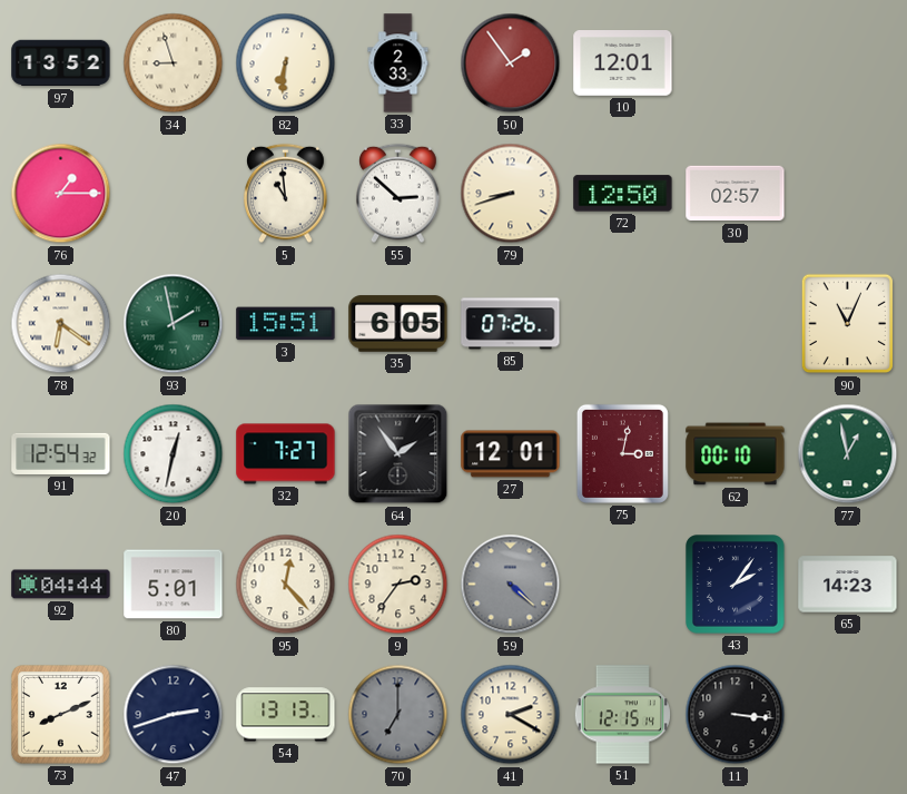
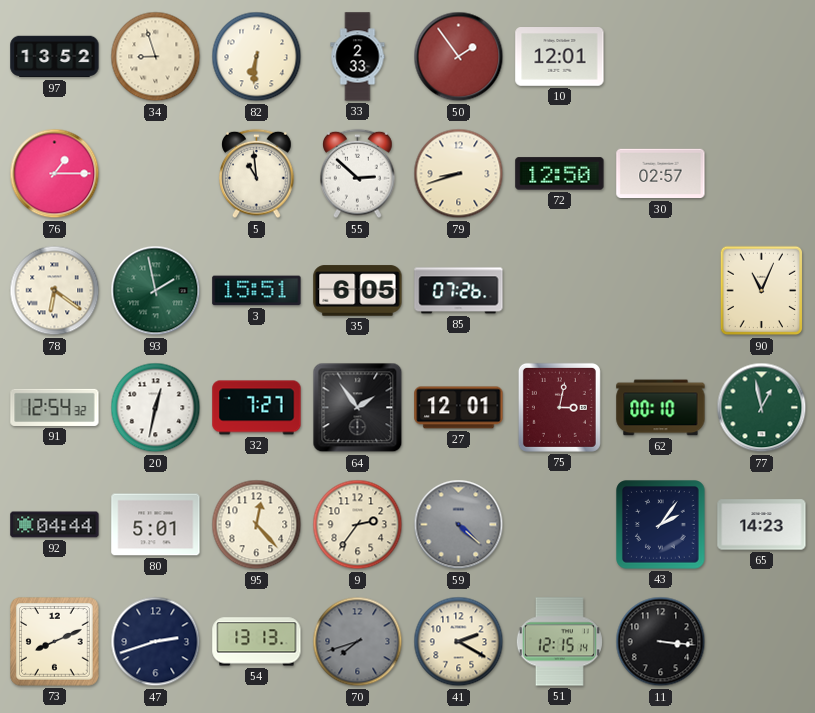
70: 7:00 -> 7:42 (358, 642)
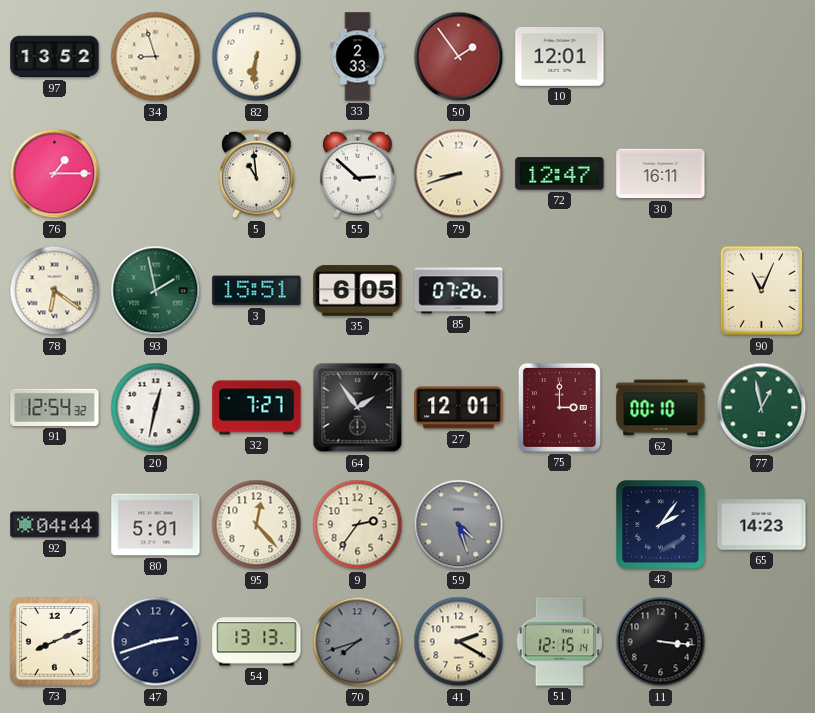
72: 12:50 -> 12:47 (560, 174)
30: 02:57 -> 16:11 (661, 174)
75: 3:02 -> 3:00 (559, 407)
59: 4:22 -> 4:27 (459, 525)
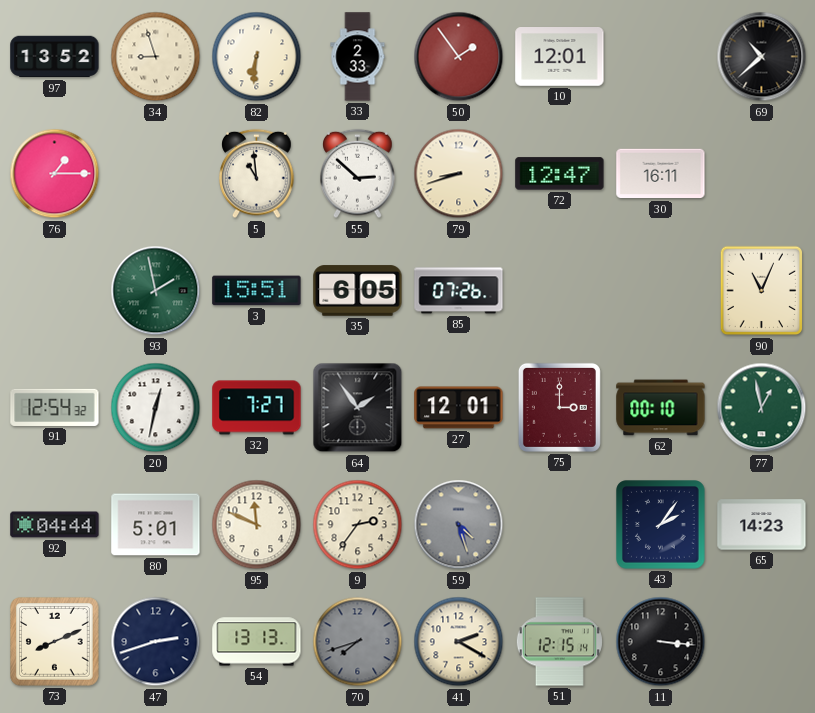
69: none -> 10:38 (762, 57)
78: 6:21 -> none (55, 291)
95: 12:23 -> 11:49 (257, 525)
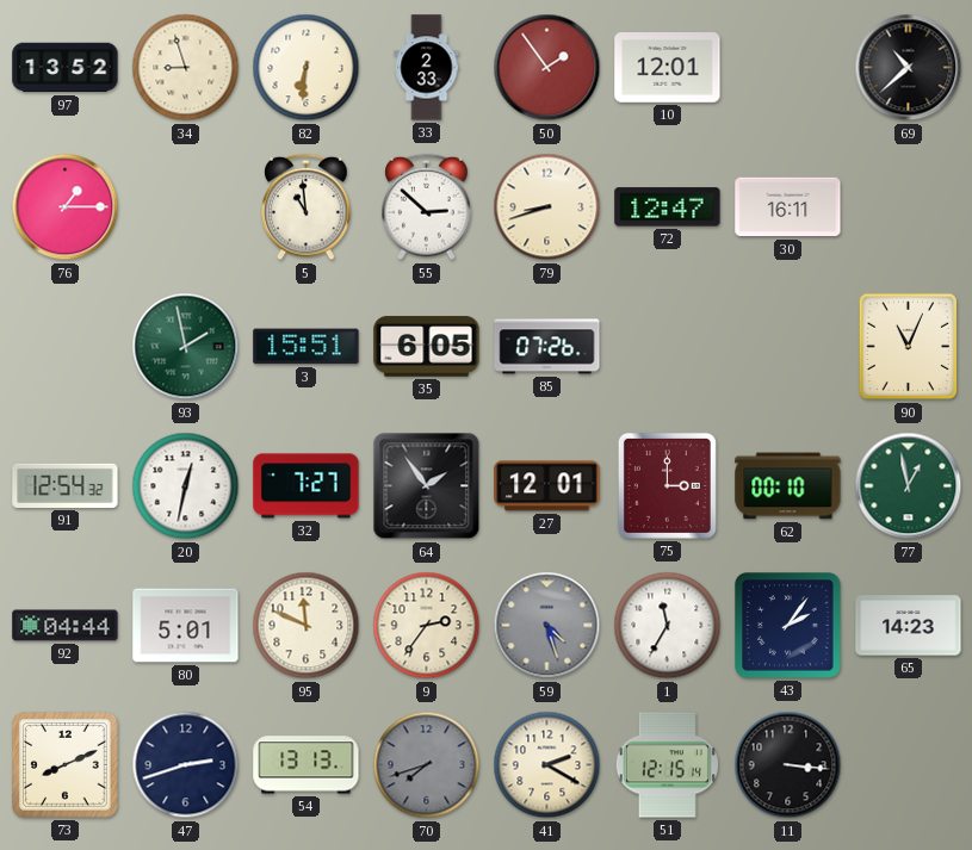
1: none -> 11:35 (668, 626)
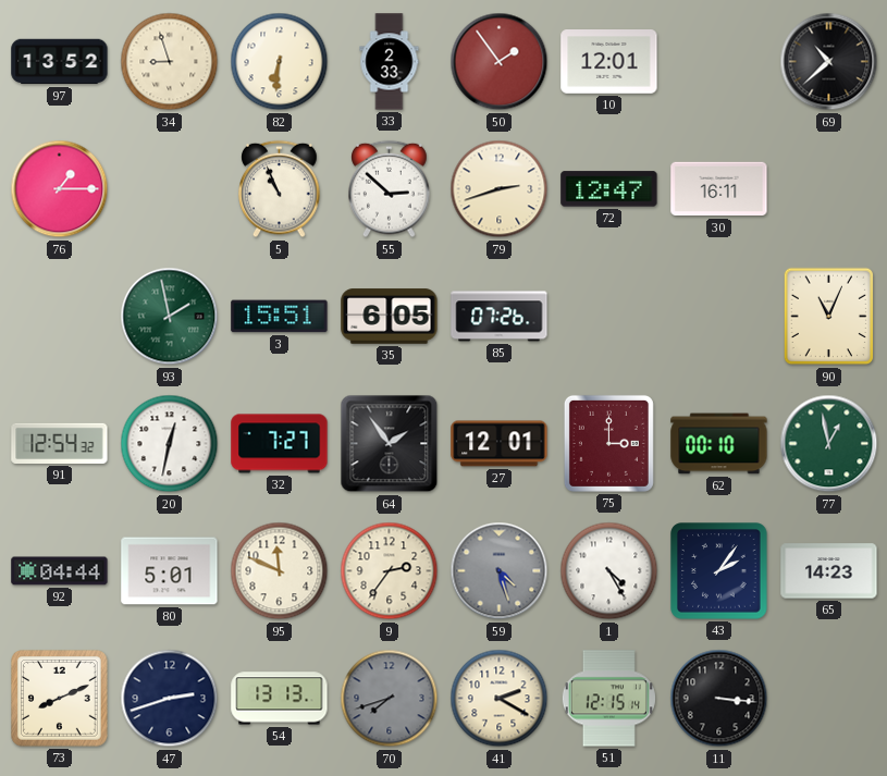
5: 10:59 -> 10:56 (280, 189)
79: 8:42 -> 2:42 (500, 189)
1: 11:35 -> 4:25 (609, 571)
